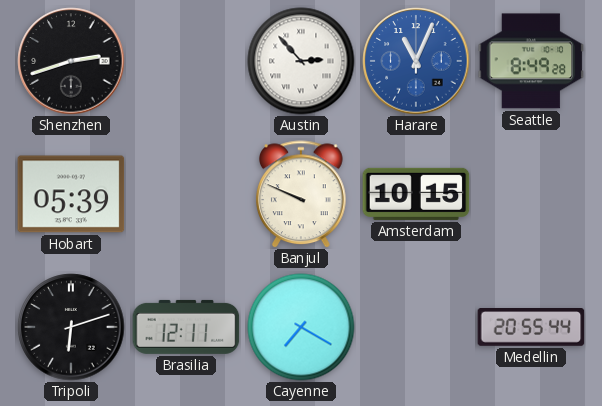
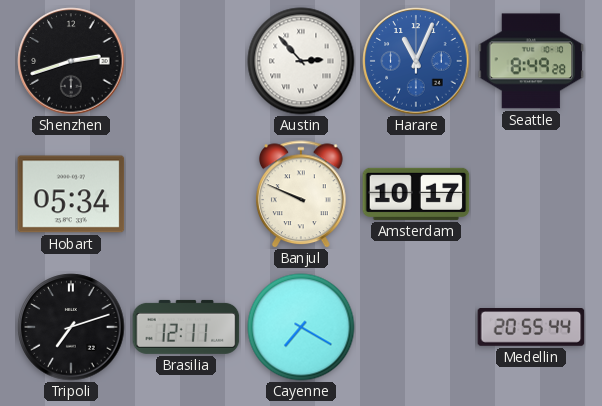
Hobart: 05:39 -> 05:34 (71, 194)
Amsterdam: 10:15 -> 10:17 (416, 194)
Tripoli: 6:12 -> 7:12 (71, 327)
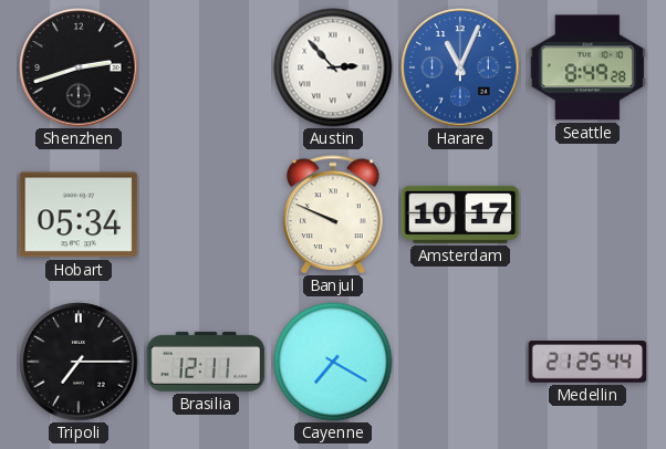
Tripoli: 7:12 -> 7:15 (79, 362)
Medellin: 20:55 -> 21:25 (587, 362)
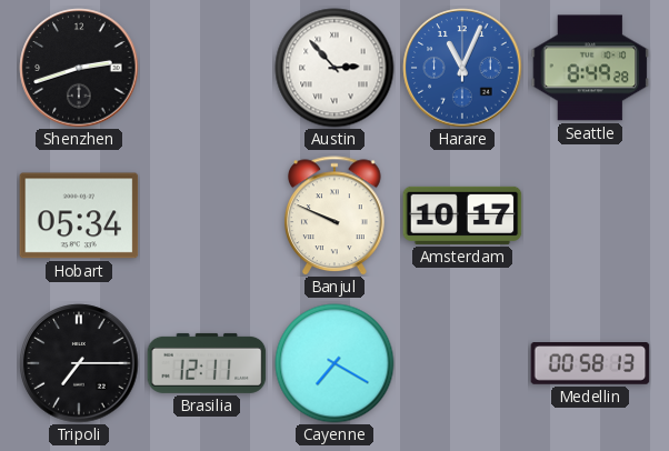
Medellin: 21:25 -> 00:58 (590, 363)
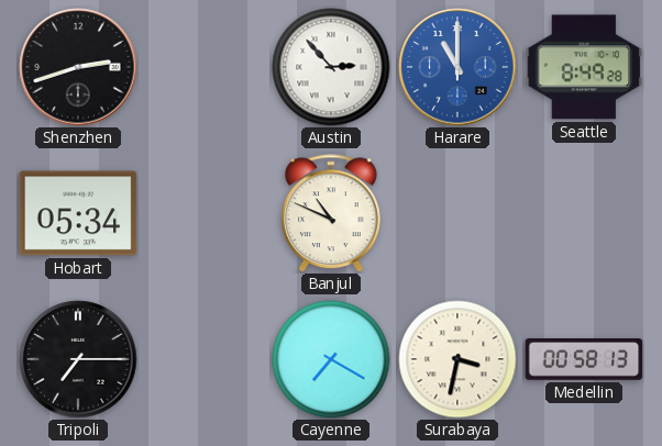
Harare: 11:04 -> 11:00 (457, 67)
Banjul: 9:49 -> 10:49 (332, 213)
Amsterdam: 10:17 -> none (462, 216)
Brasilia: 12:11 -> none (207, 363)
Surabaya: none -> 3:32 (457, 359)
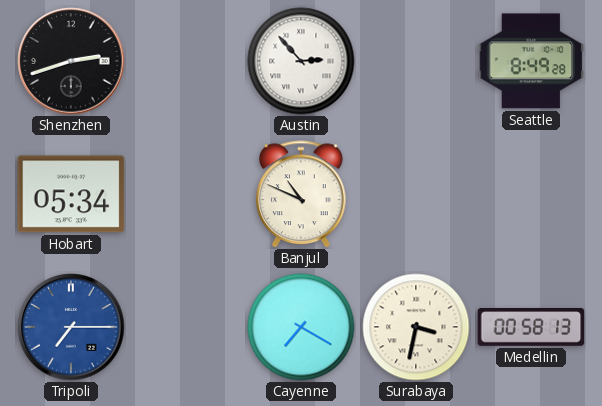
Harare: 11:00 -> none (457, 67)
Tripoli dial: black -> blue (71, 327)
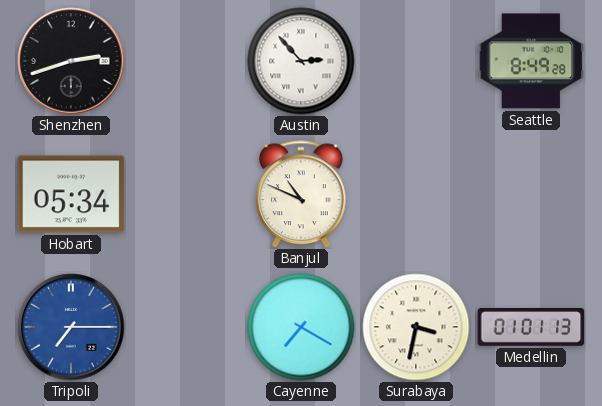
Medellin: 00:58 -> 01:01 (531, 327)
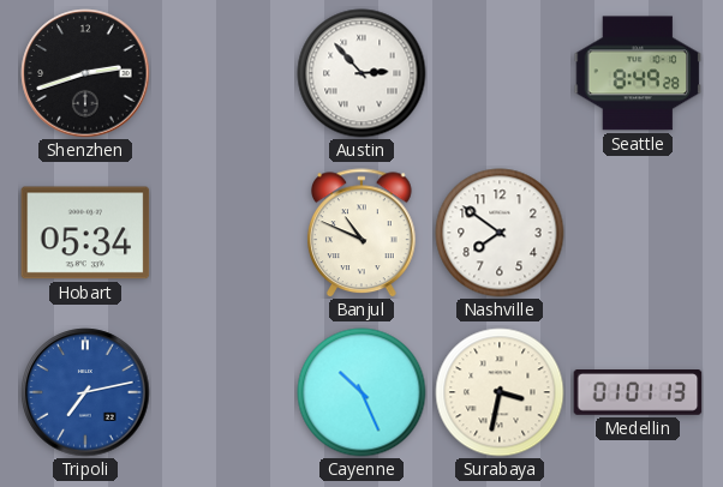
Nashville: none -> 7:51 (500, 233)
Tripoli: 7:15 -> 7:13 (85, 392)
Cayenne: 7:20 -> 10:26 (361, 392)
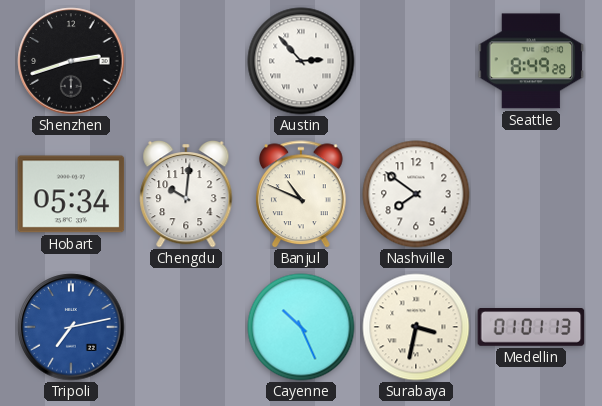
Chengdu: none -> 10:01 (186, 194)
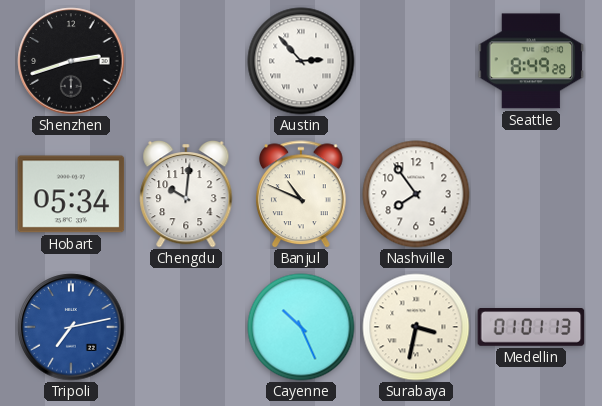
Nashville: 7:51 -> 7:54 (416, 194)
